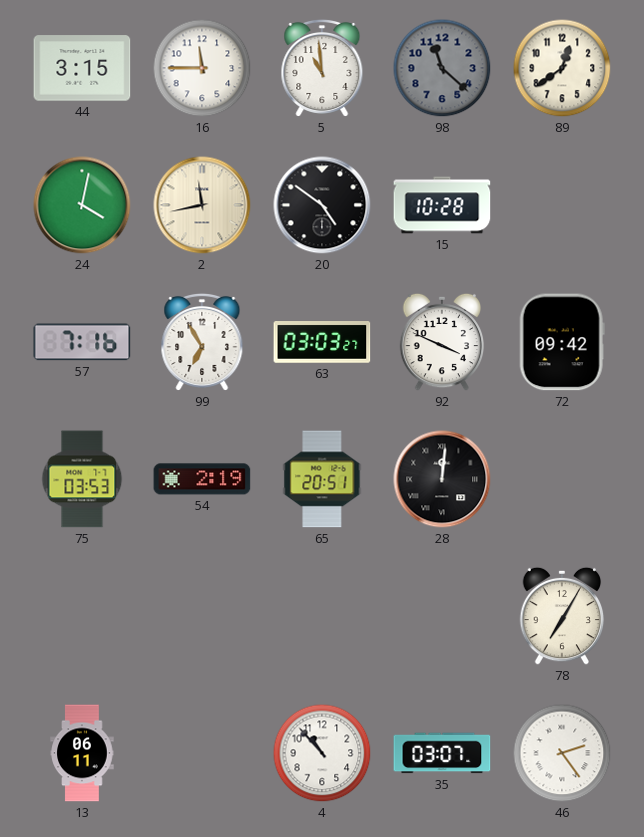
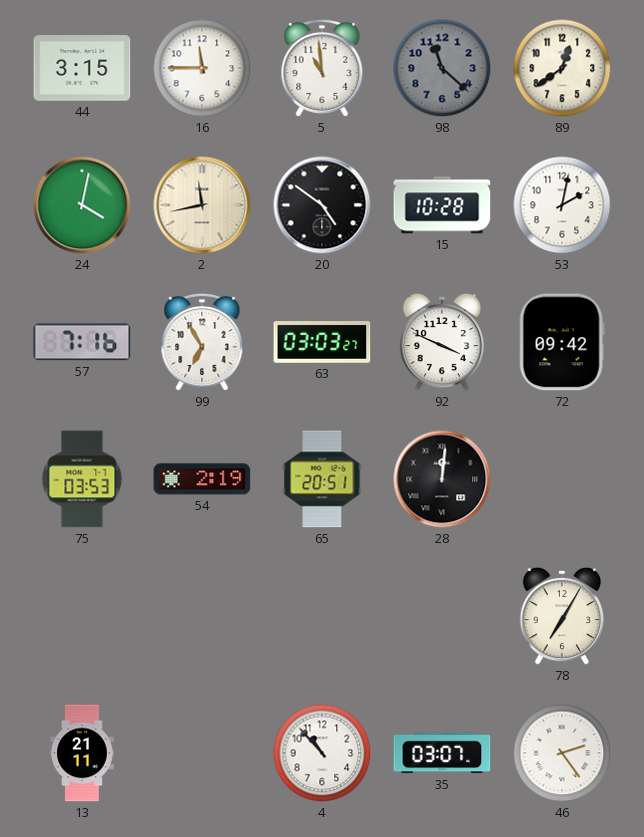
53: none -> 2:02 (562, 205)
13: 06:11 -> 21:11 (82, 753)
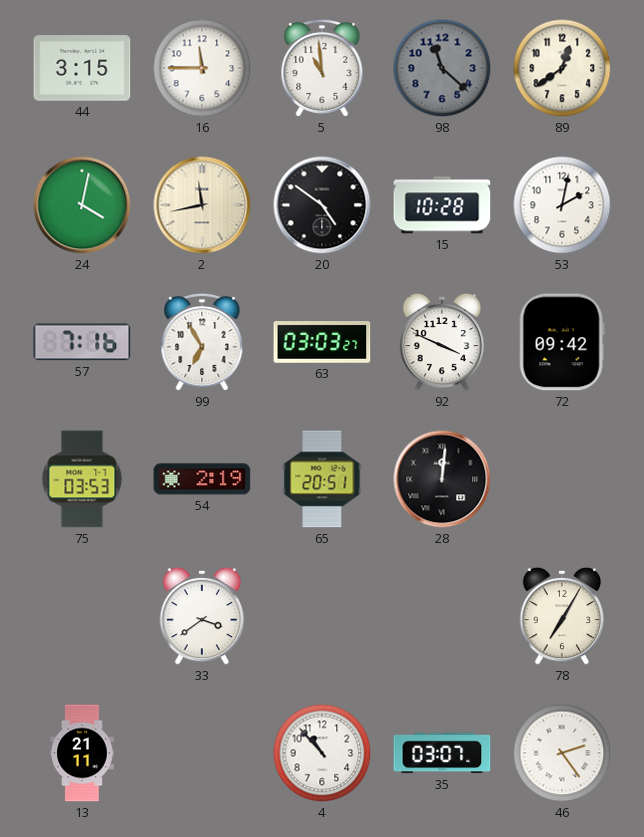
33: none -> 3:39 (202, 616)
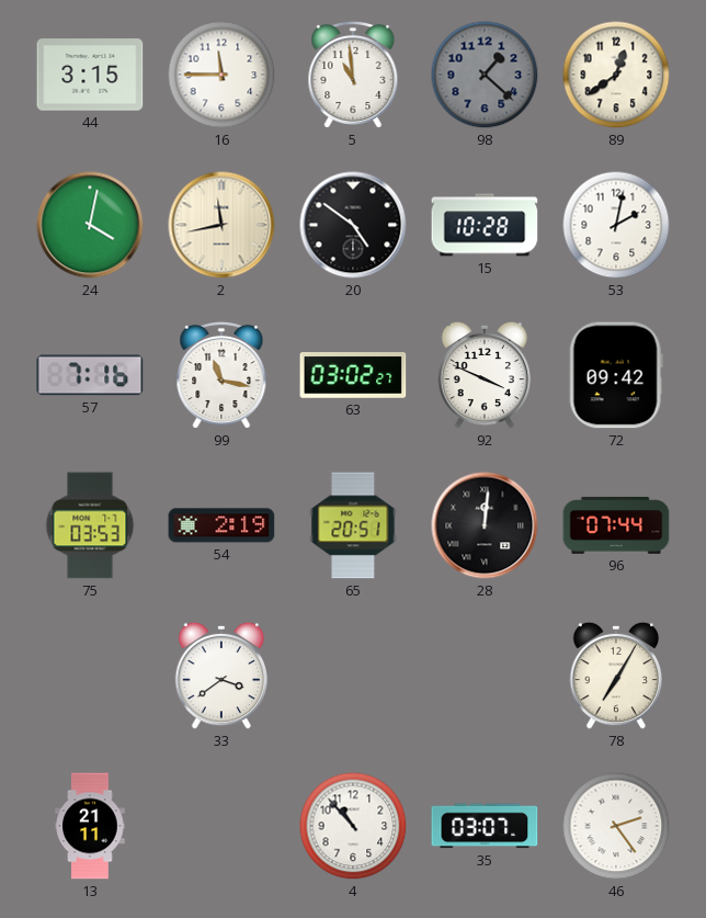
98: 11:22 -> 1:22 (485, 75)
99: 6:55 -> 11:17 (221, 375)
63: 03:03 -> 03:02 (353, 376)
96: none -> 07:44 (616, 525)
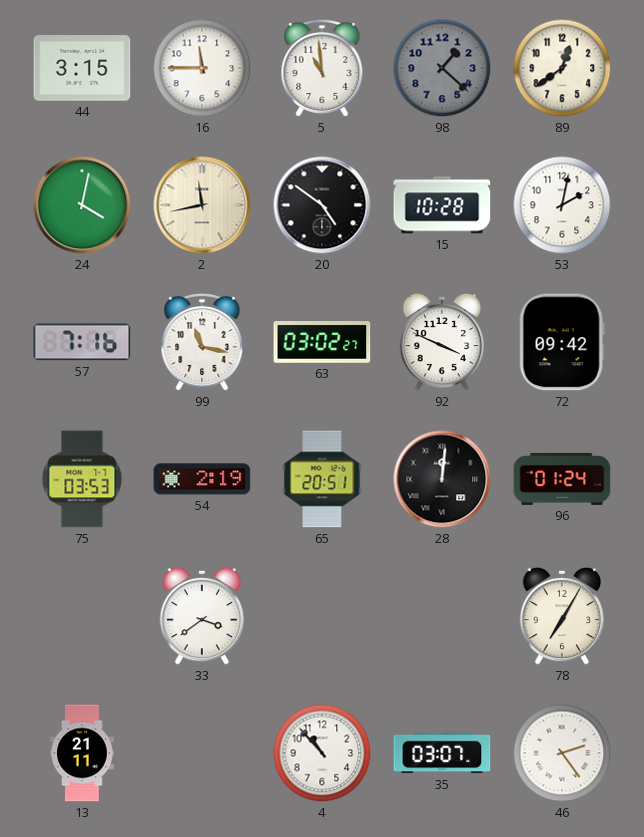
96: 07:44 -> 01:24 (562, 479)
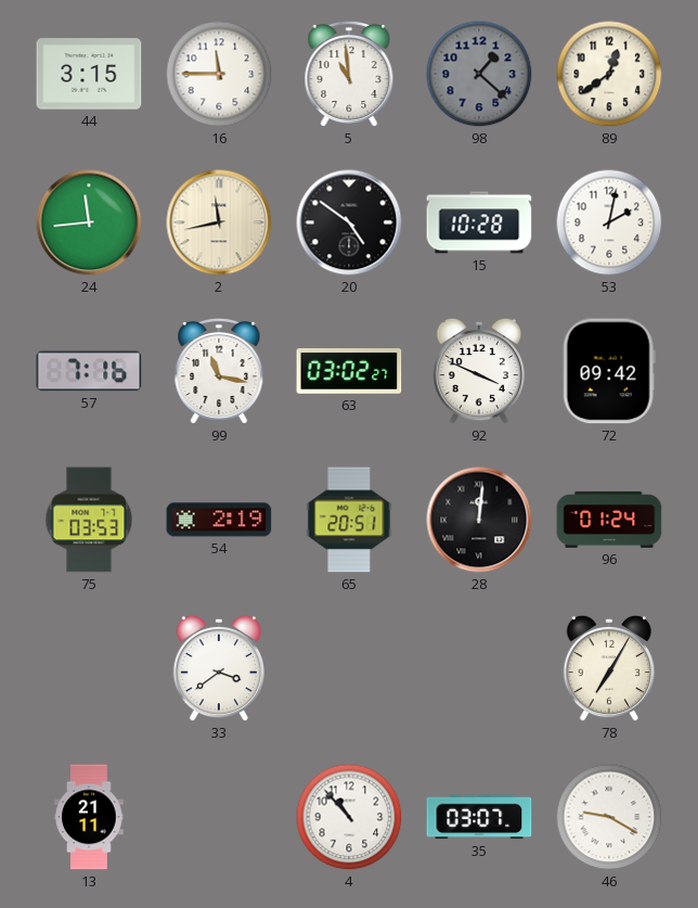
24: 4:02 -> 11:44 (89, 222)
46: 2:24 -> 9:20 (609, 817)
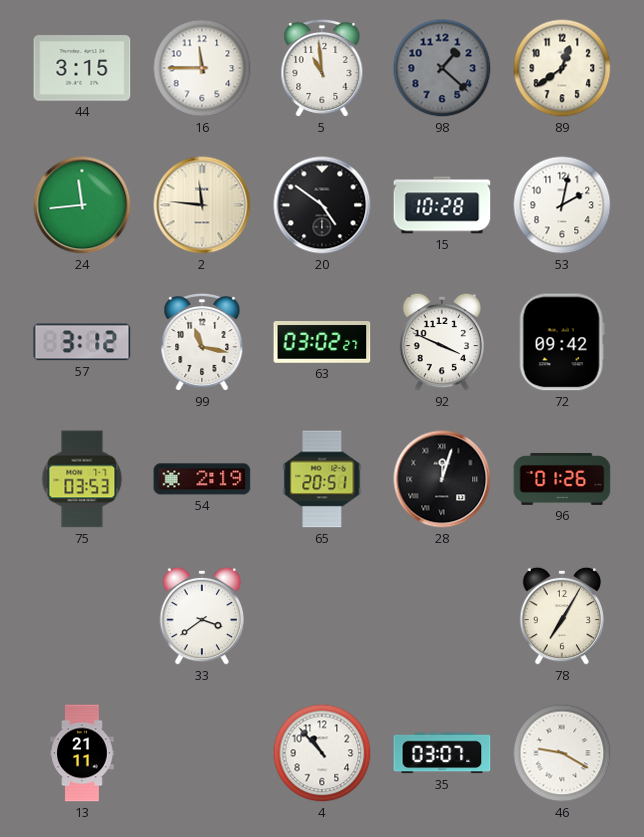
2: 11:43 -> 11:46 (202, 205)
57: 7:16 -> 3:12 (82, 342)
28: 12:01 -> 12:03 (442, 479)
96: 01:24 -> 01:26 (562, 479)
